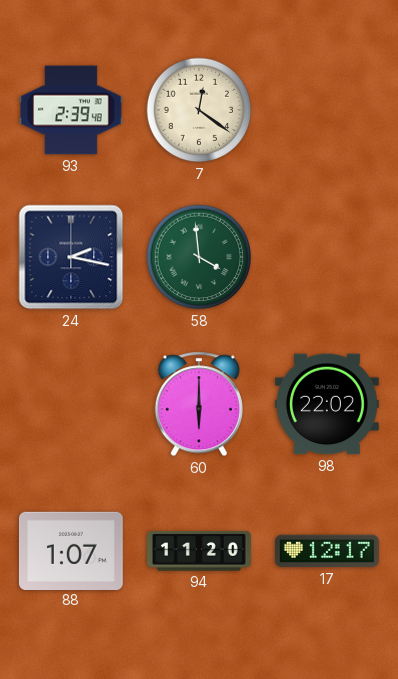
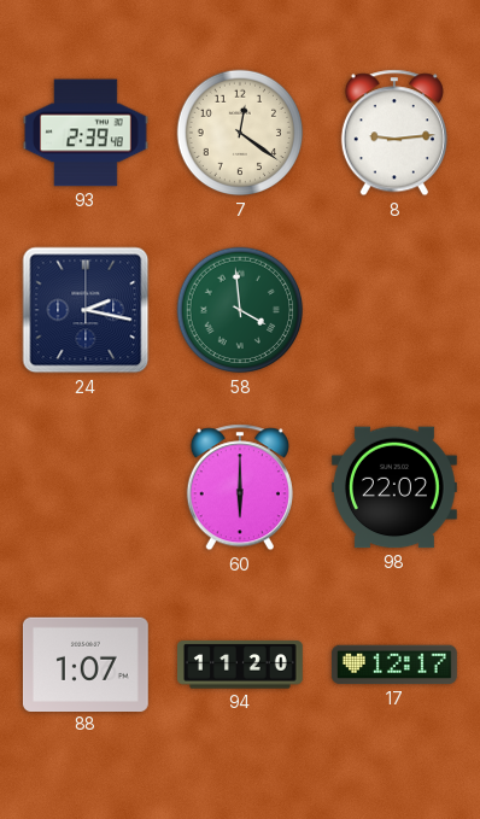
8: none -> 9:14 (394, 133)
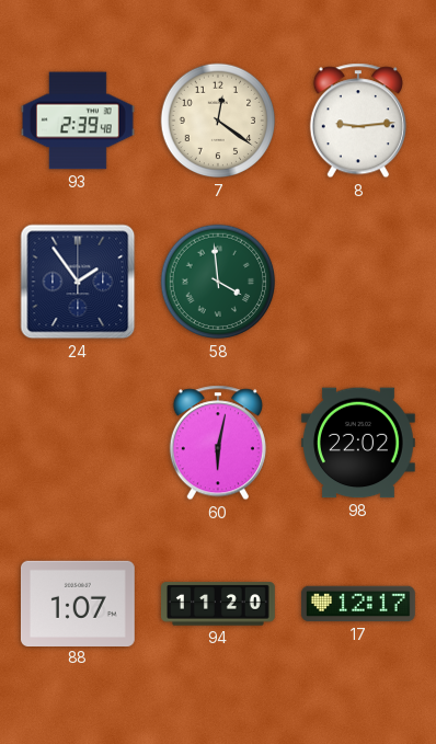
24: 2:17 -> 1:54 (78, 282)
60: 6:00 -> 6:02 (218, 443)
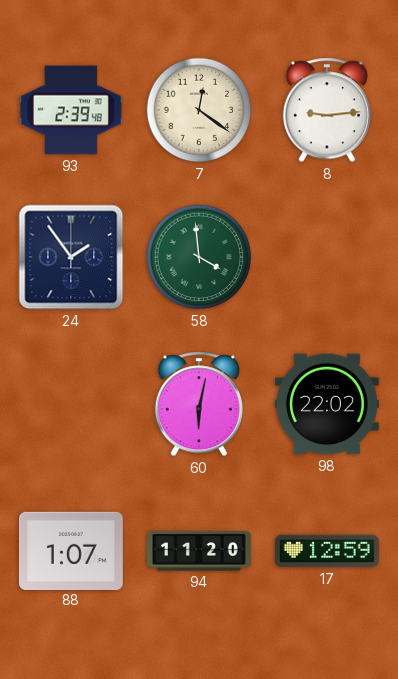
17: 12:17 -> 12:59 (327, 551)
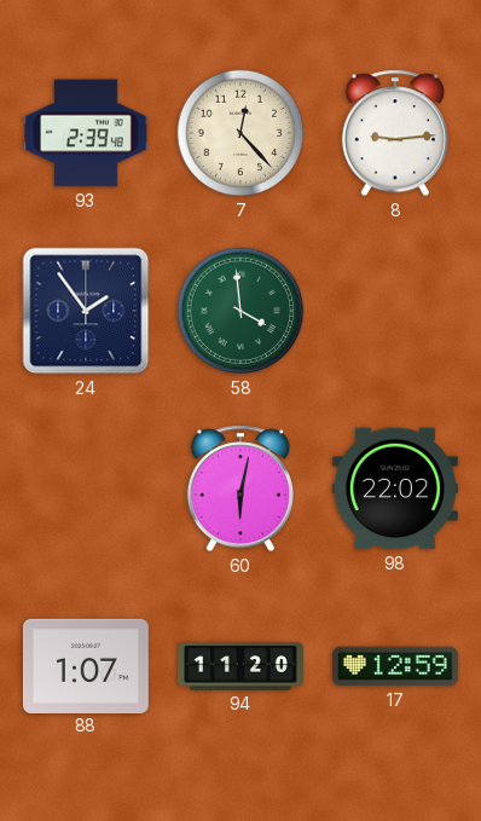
7: 12:21 -> 12:23 (240, 133)
